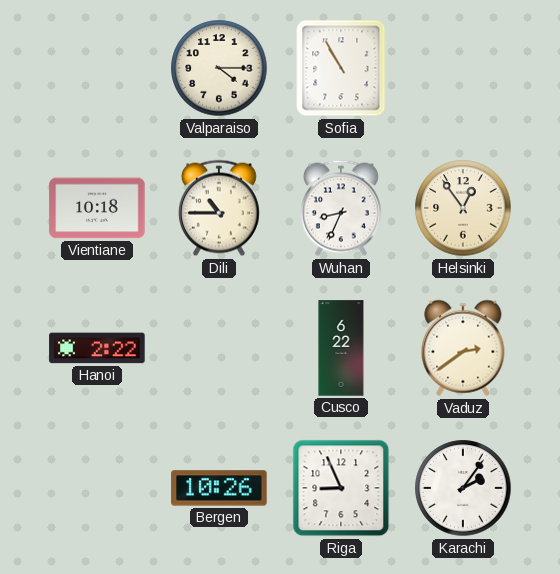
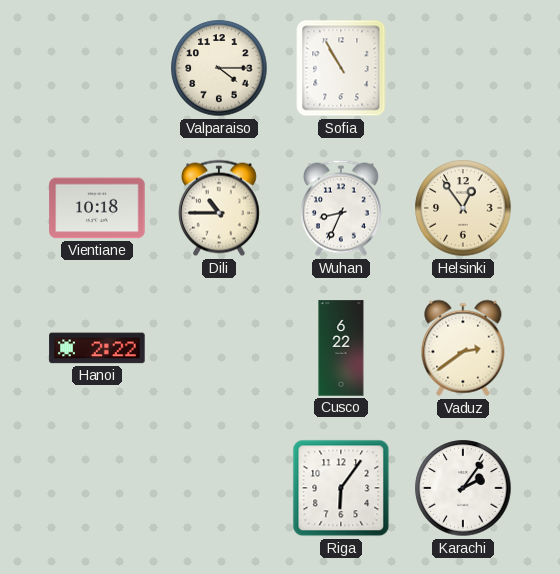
Bergen: 10:26 -> none (219, 488)
Riga: 8:56 -> 6:06 (341, 488)
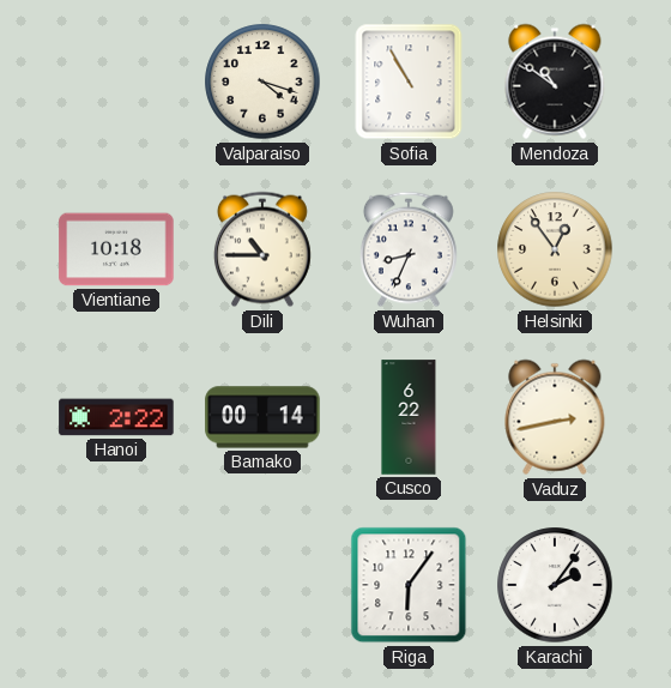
Valparaiso: 4:15 -> 4:18 (262, 82)
Mendoza: none -> 10:51 (555, 82)
Bamako: none -> 00:14 (262, 417)
Vaduz: 2:39 -> 2:43 (555, 417)
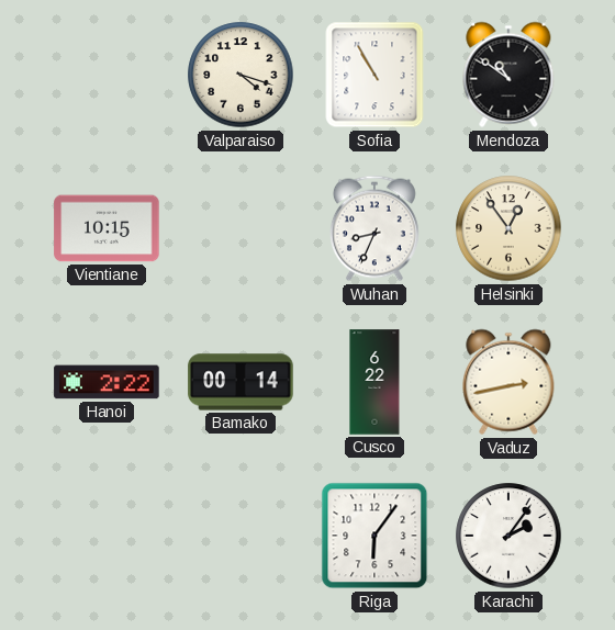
Vientiane: 10:18 -> 10:15 (107, 228)
Dili: 10:45 -> none (262, 249)
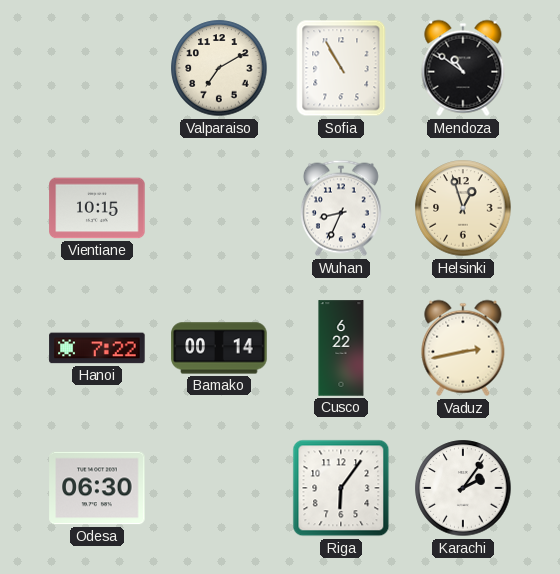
Valparaiso: 4:18 -> 7:10 (219, 68)
Helsinki: 12:54 -> 12:57 (463, 208)
Hanoi: 2:22 -> 7:22 (97, 348)
Odesa: none -> 06:30 (97, 488)
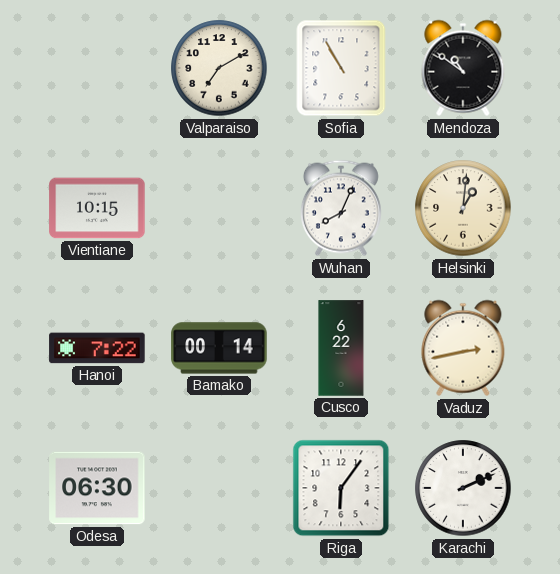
Wuhan: 8:34 -> 8:04 (341, 208)
Helsinki: 12:57 -> 1:01 (463, 208)
Karachi: 2:06 -> 2:11 (463, 488)
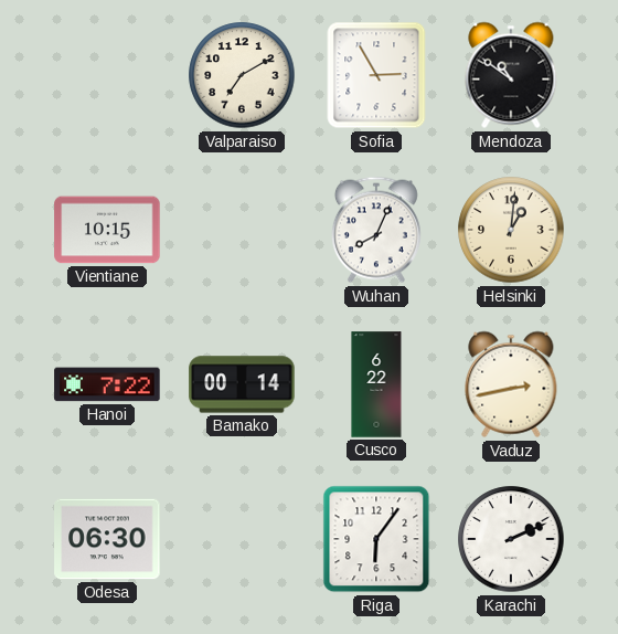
Sofia: 10:55 -> 2:55 (376, 75)
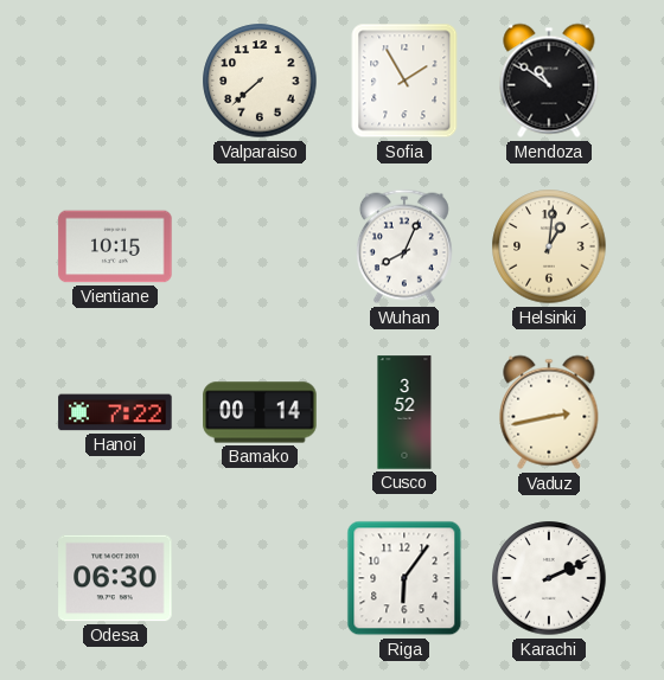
Valparaiso: 7:10 -> 7:38 (260, 81)
Sofia: 2:55 -> 1:55 (404, 81)
Cusco: 6:22 -> 3:52 (404, 412)
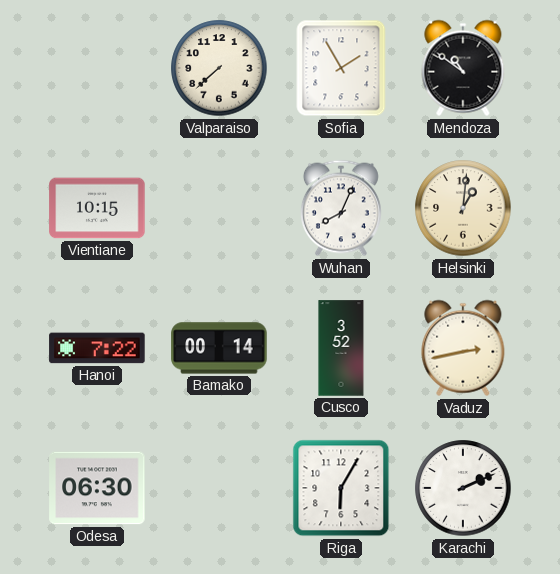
Riga: 6:06 -> 6:05 (341, 488)
